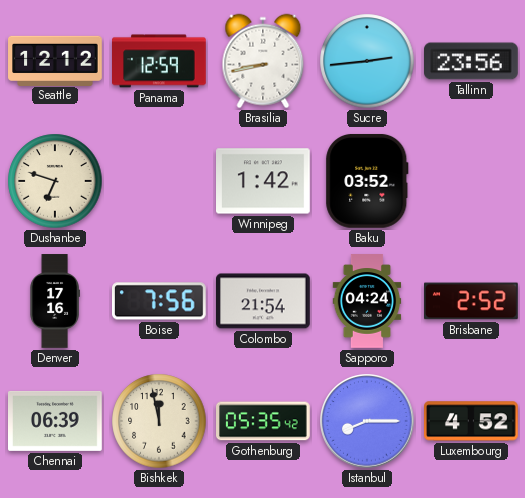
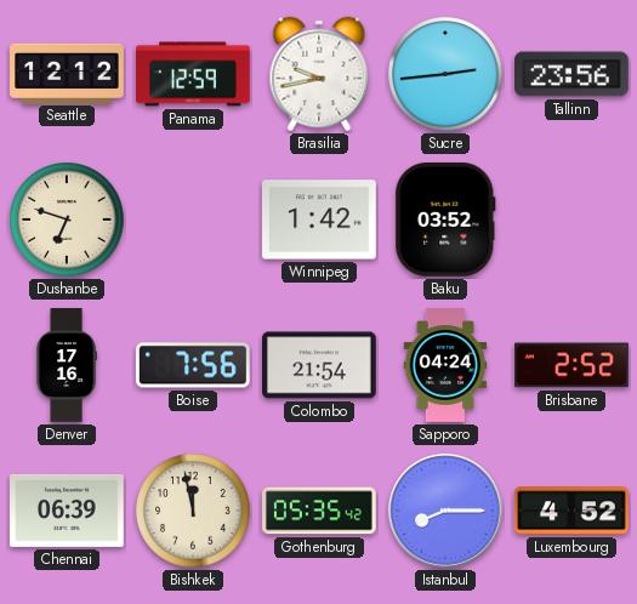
Brasilia: 8:43 -> 9:43 (319, 74)
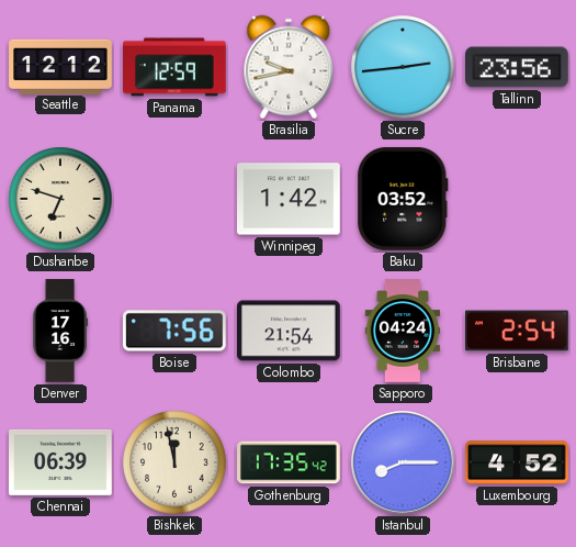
Brisbane: 2:52 -> 2:54 (518, 331)
Gothenburg: 05:35 -> 17:35 (290, 462)
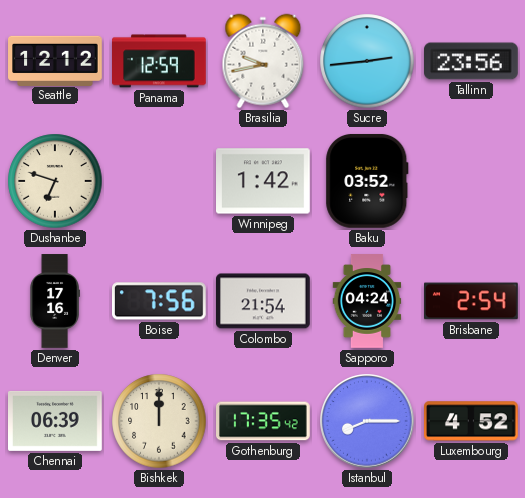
Bishkek: 11:58 -> 12:00 (159, 421)
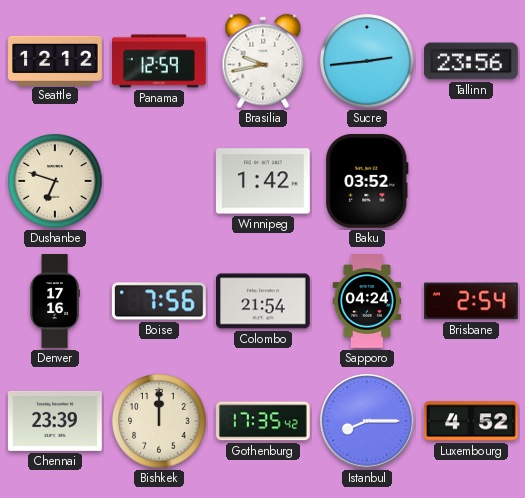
Chennai: 06:39 -> 23:39 (56, 421)
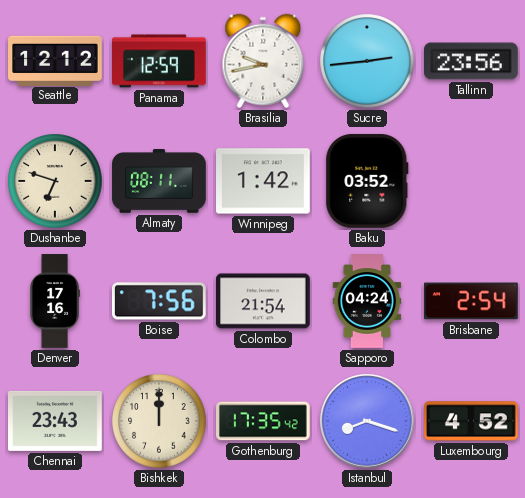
Almaty: none -> 08:11 (159, 181)
Chennai: 23:39 -> 23:43 (56, 421)
Istanbul: 8:15 -> 8:18 (367, 421)
